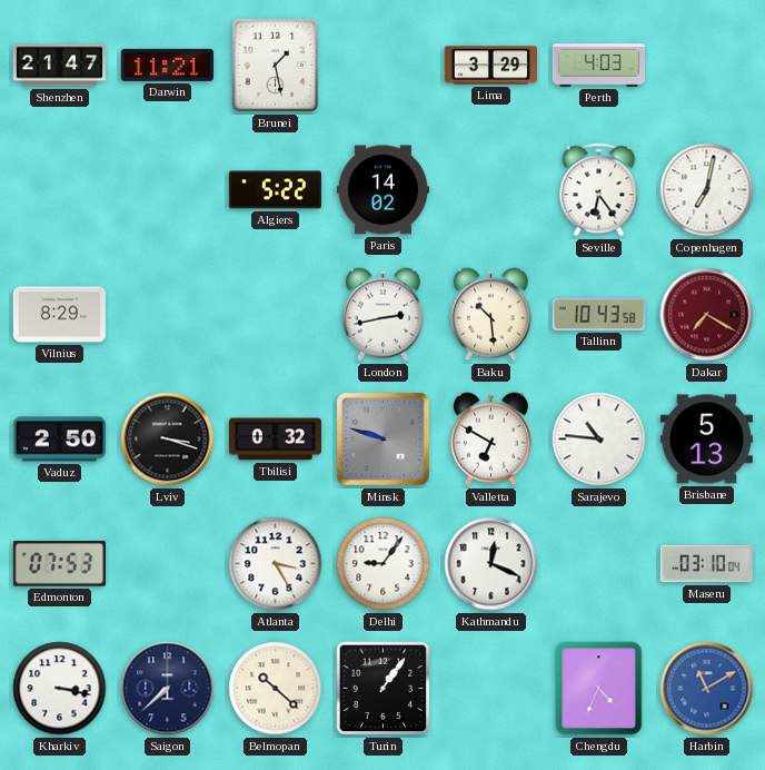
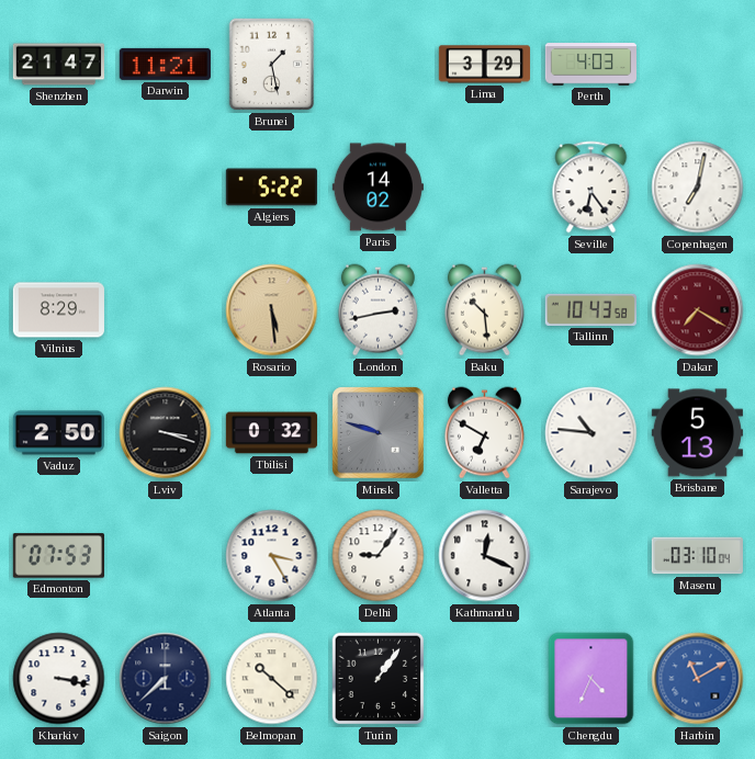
Rosario: none -> 5:29 (272, 310)
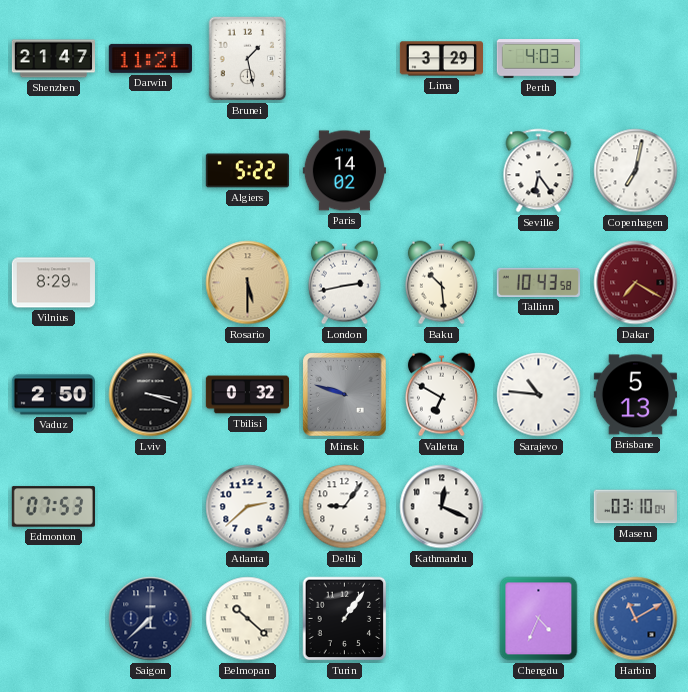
Rosario: 5:29 -> 5:30 (248, 283)
Atlanta: 3:25 -> 2:38 (248, 507)
Kharkiv: 3:17 -> none (59, 679)
